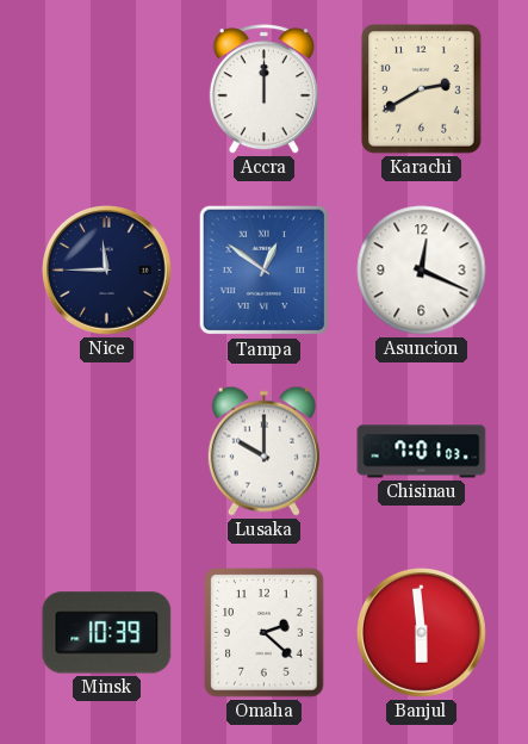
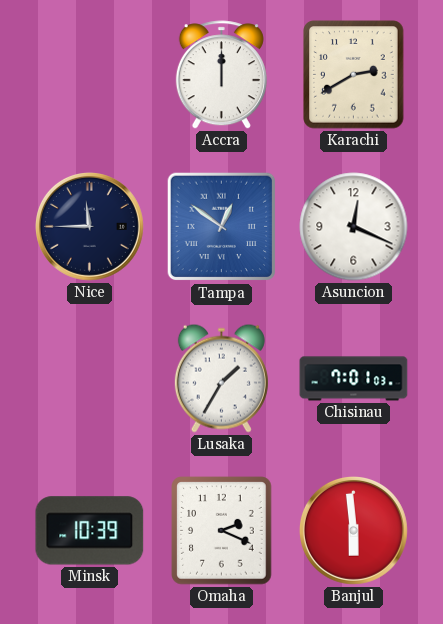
Lusaka: 10:00 -> 1:35 (221, 378)
Omaha: 2:22 -> 2:19 (222, 531)
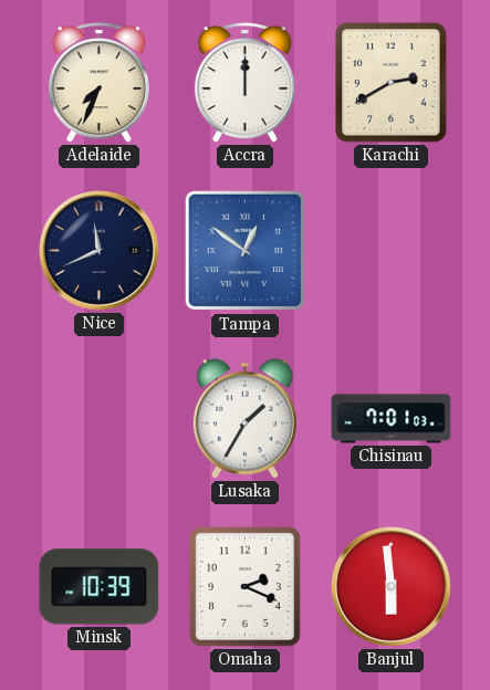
Adelaide: none -> 7:34 (98, 83)
Nice: 11:45 -> 11:41 (98, 250)
Asuncion: 12:19 -> none (354, 227)
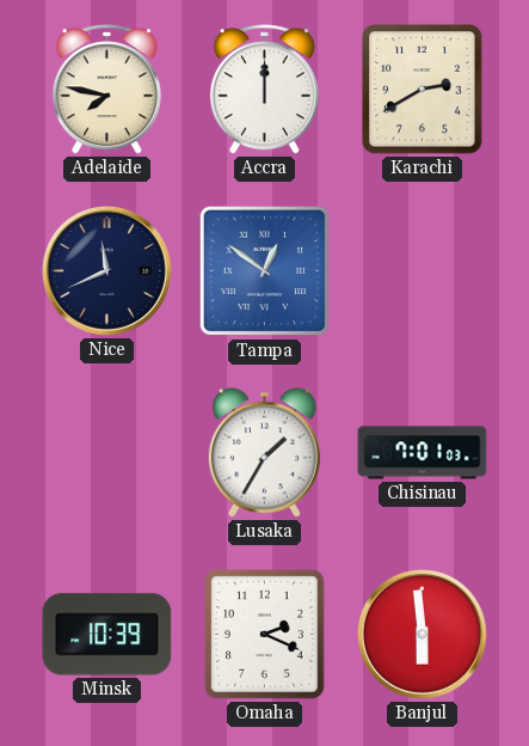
Adelaide: 7:34 -> 7:47 (106, 90)
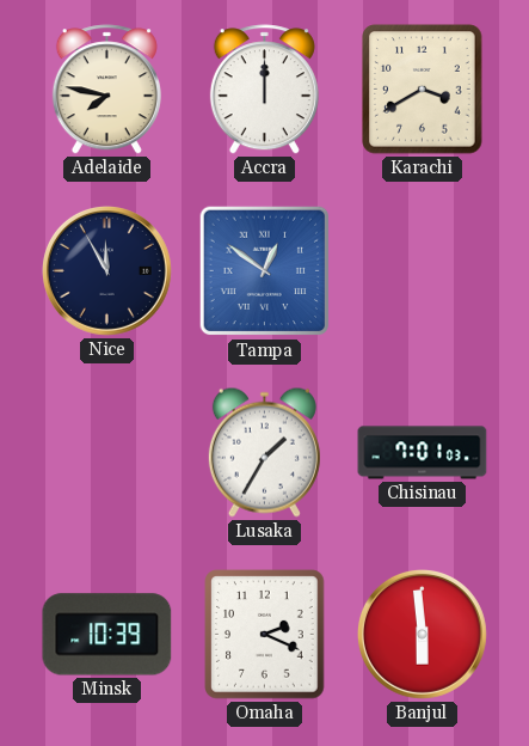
Karachi: 2:40 -> 3:40 (423, 90)
Nice: 11:41 -> 11:55 (106, 270)
